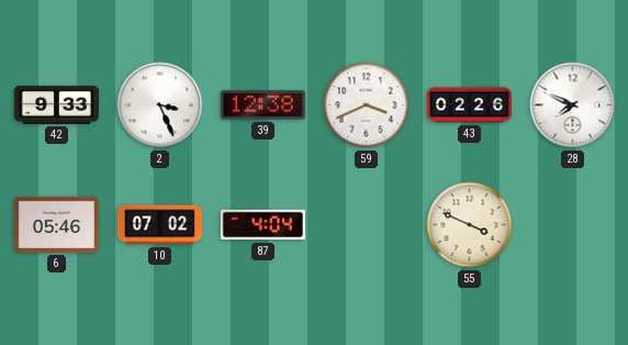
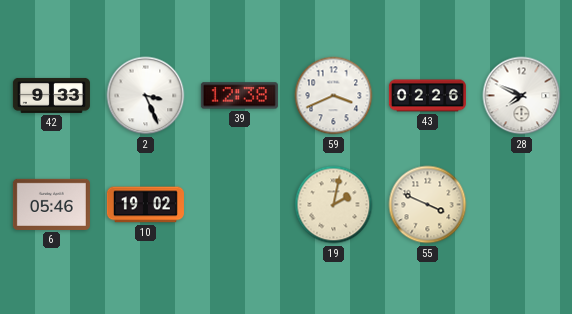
10: 07:02 -> 19:02 (145, 205)
87: 4:04 -> none (262, 225)
19: none -> 2:02 (334, 205)
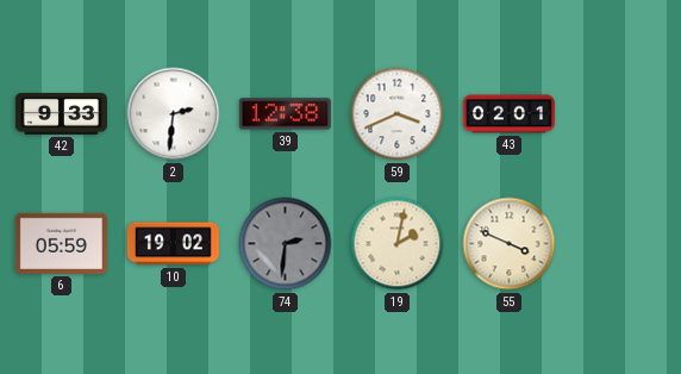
2: 3:26 -> 2:31 (174, 114)
43: 02:26 -> 02:01 (508, 114)
28: 7:49 -> none (522, 96)
6: 05:46 -> 05:59 (61, 243)
74: none -> 2:31 (286, 244)
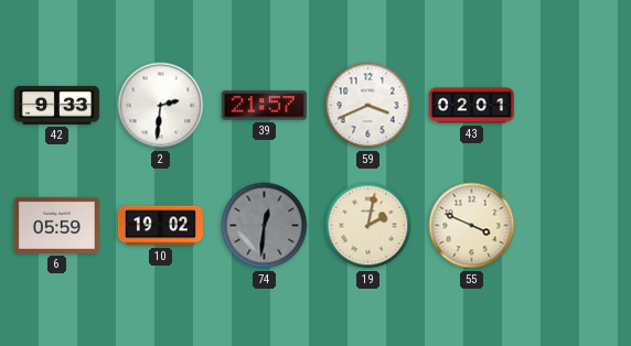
39: 12:38 -> 21:57 (264, 106)
74: 2:31 -> 12:31 (265, 226)
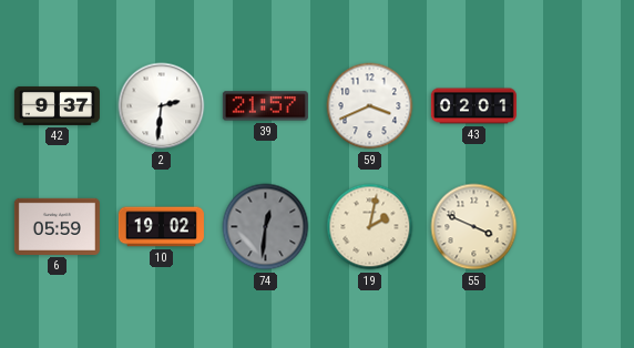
42: 9:33 -> 9:37 (57, 105)
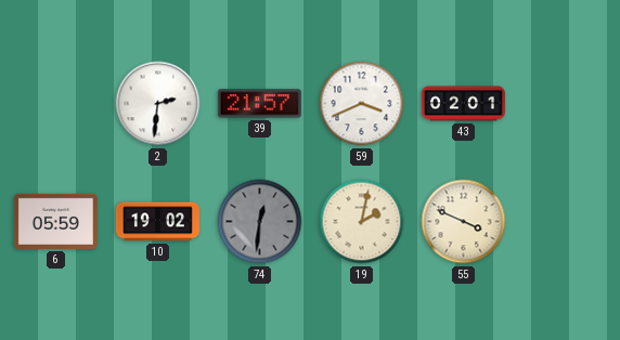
42: 9:37 -> none (57, 105)
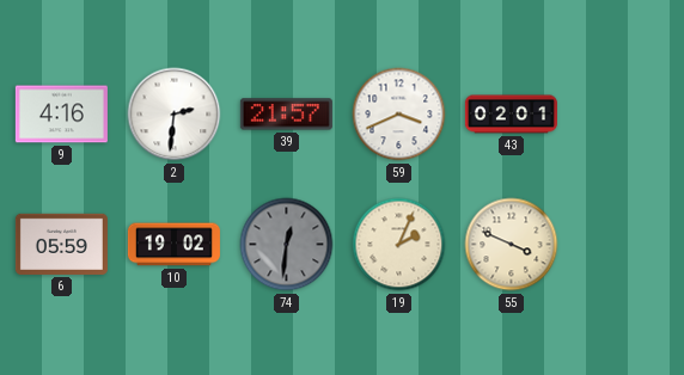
9: none -> 4:16 (61, 115)
19: 2:02 -> 2:04 (399, 245)
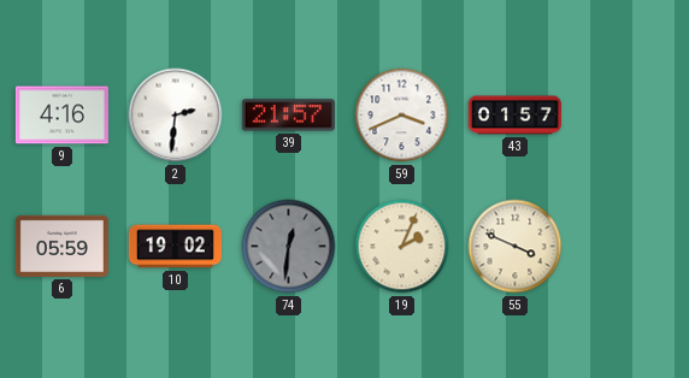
43: 02:01 -> 01:57 (514, 116)
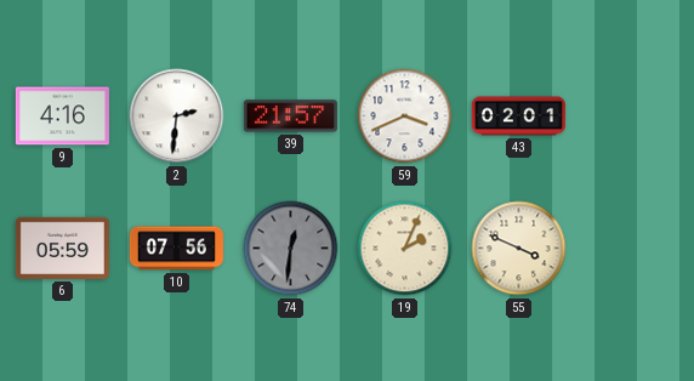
43: 01:57 -> 02:01 (518, 116)
10: 19:02 -> 07:56 (176, 249)
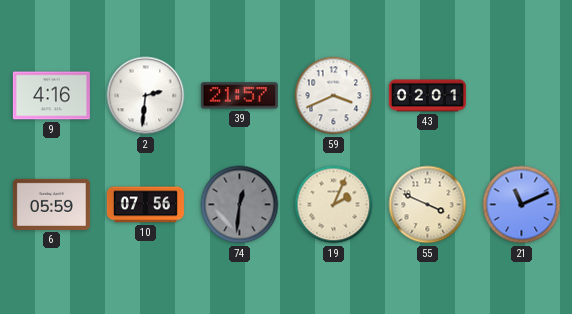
21: none -> 11:11 (522, 205)
